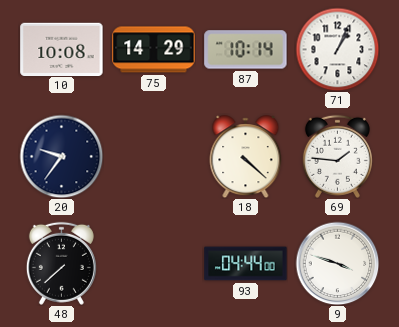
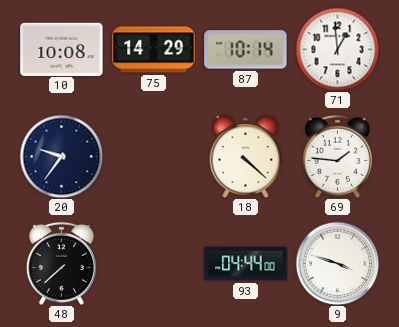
71: 1:04 -> 12:59 (337, 49)
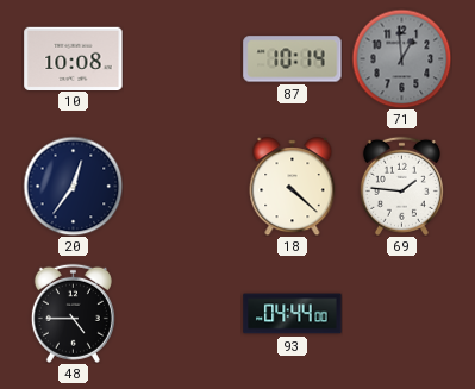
75: 14:29 -> none (154, 50)
71 dial: white -> grey (401, 58)
20: 9:36 -> 12:36 (73, 186)
48: 7:38 -> 4:45 (73, 313)
9: 3:48 -> none (337, 263)
